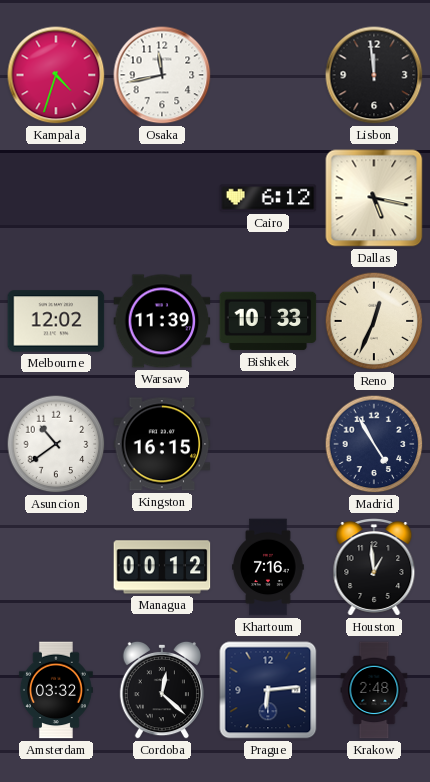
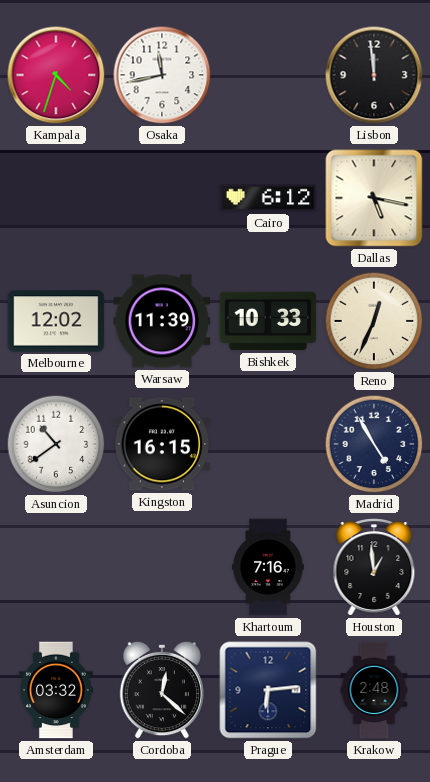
Managua: 00:12 -> none (162, 567)
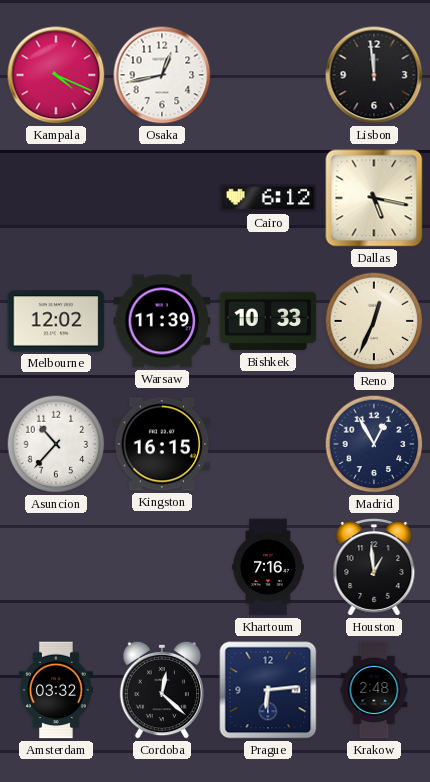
Kampala: 4:33 -> 4:19 (56, 75)
Osaka: 11:43 -> 12:43 (162, 75)
Asuncion: 10:39 -> 10:37 (56, 444)
Madrid: 4:55 -> 12:55 (374, 444)
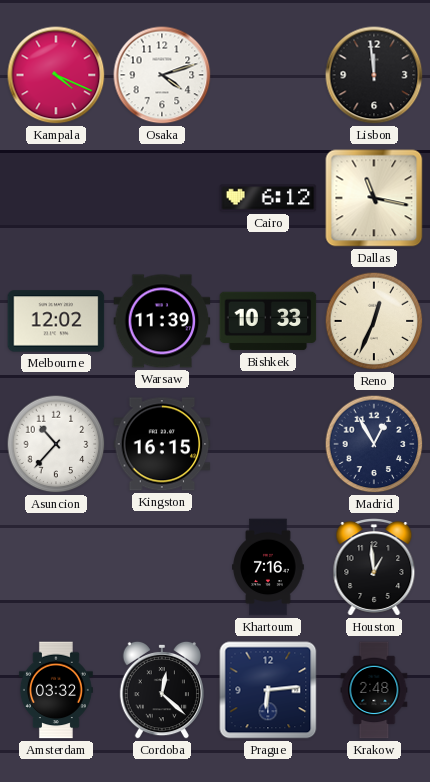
Osaka: 12:43 -> 4:12 (162, 75)
Dallas: 5:17 -> 11:17 (374, 198)
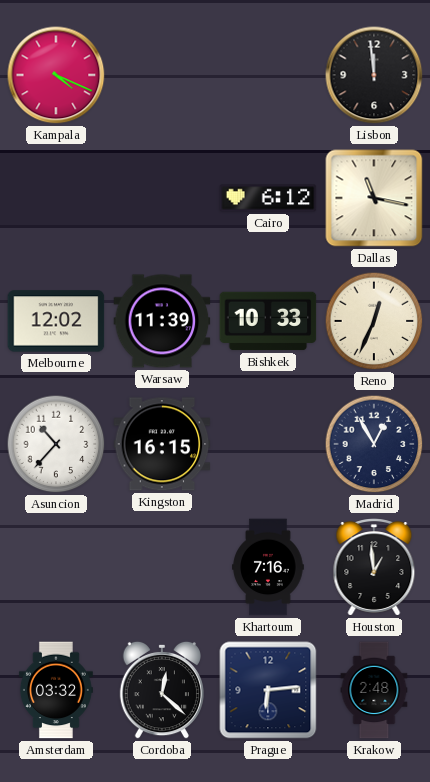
Osaka: 4:12 -> none (162, 75)
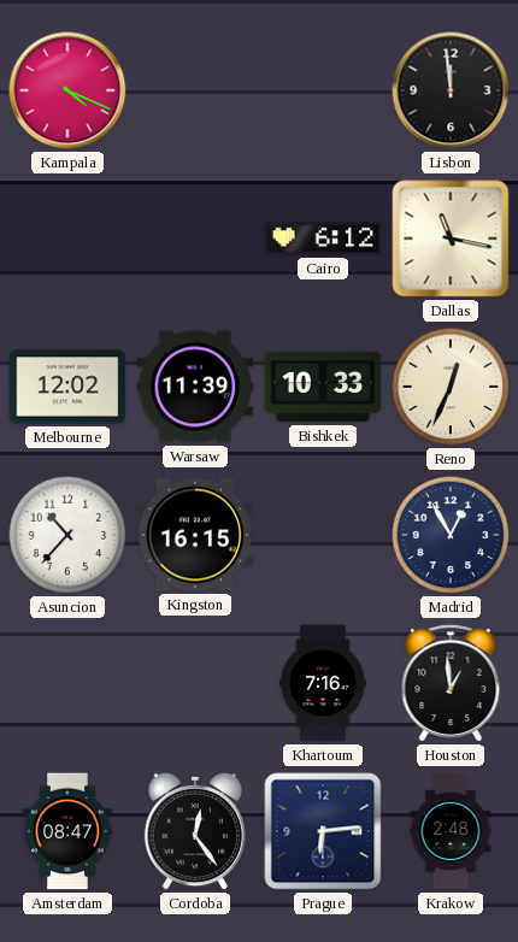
Amsterdam: 03:32 -> 08:47 (67, 831)
Cordoba: 12:22 -> 12:24 (195, 831)
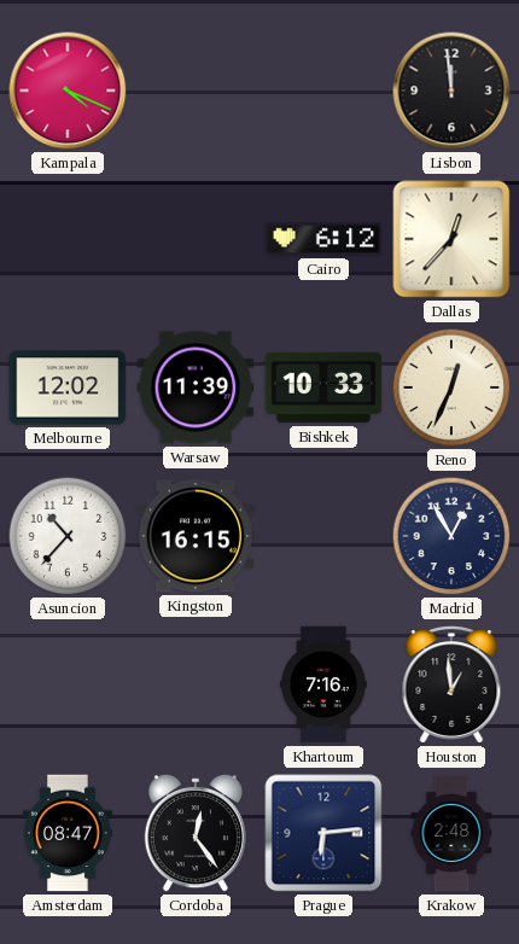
Dallas: 11:17 -> 12:37 (451, 239)
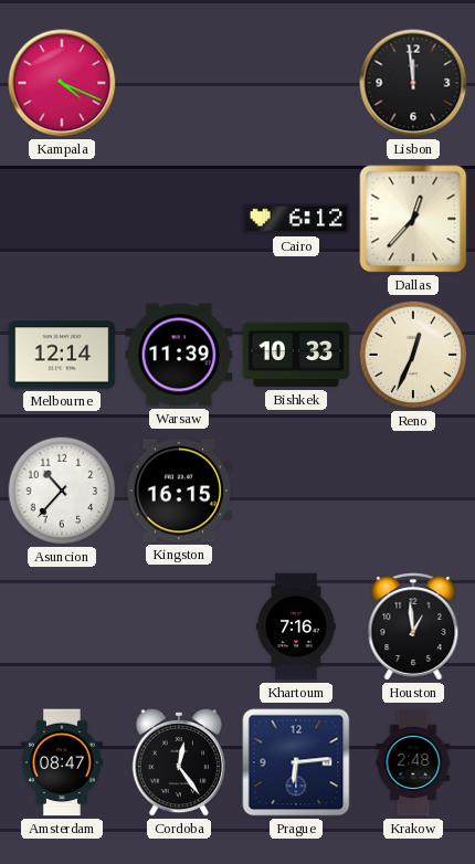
Melbourne: 12:02 -> 12:14 (62, 355)
Madrid: 12:55 -> none (451, 536)
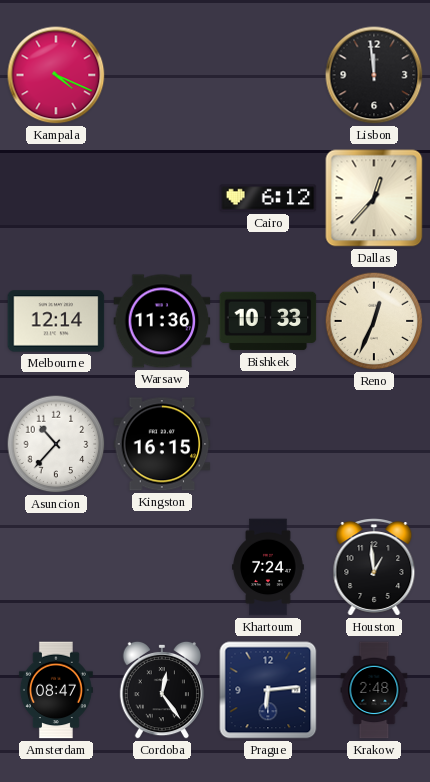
Warsaw: 11:39 -> 11:36 (162, 321)
Khartoum: 7:16 -> 7:24 (268, 567)
